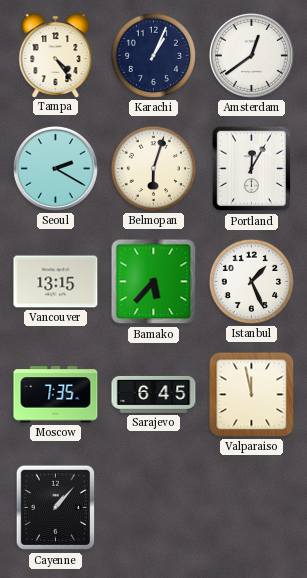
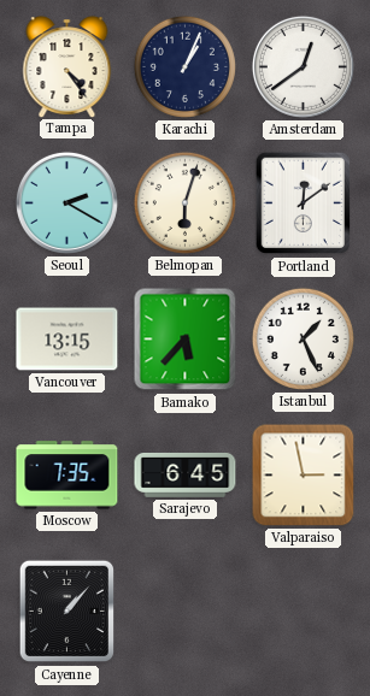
Portland: 12:05 -> 12:09 (303, 204)
Valparaiso: 11:58 -> 2:58 (304, 476)
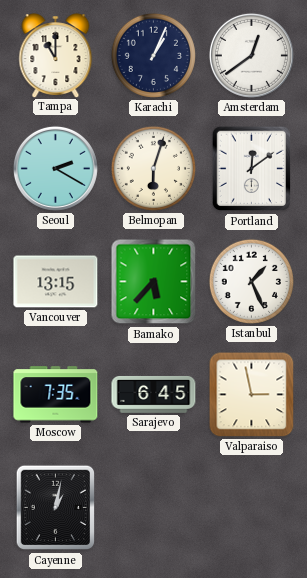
Tampa: 4:24 -> 11:00 (56, 55)
Cayenne: 1:07 -> 1:02 (55, 508)
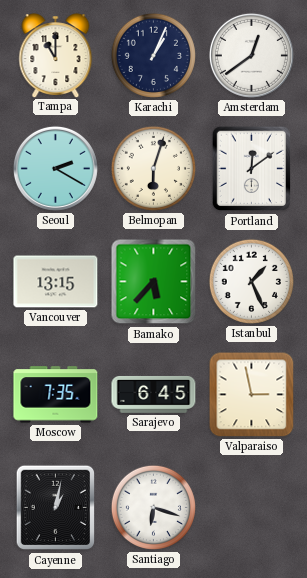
Santiago: none -> 6:18 (153, 507)
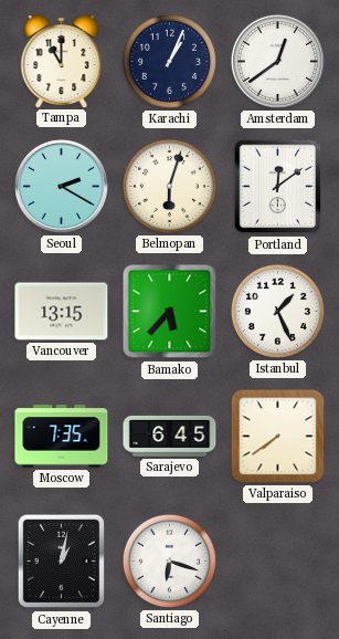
Valparaiso: 2:58 -> 7:39 (278, 437)
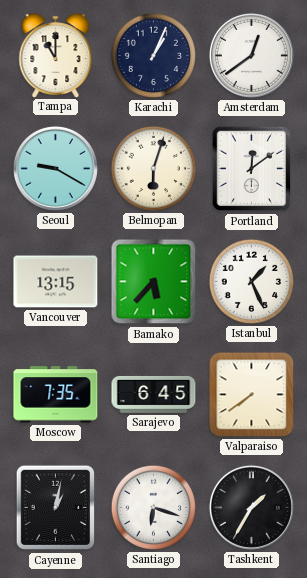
Seoul: 2:20 -> 9:20 (55, 168)
Tashkent: none -> 1:35 (251, 507)
